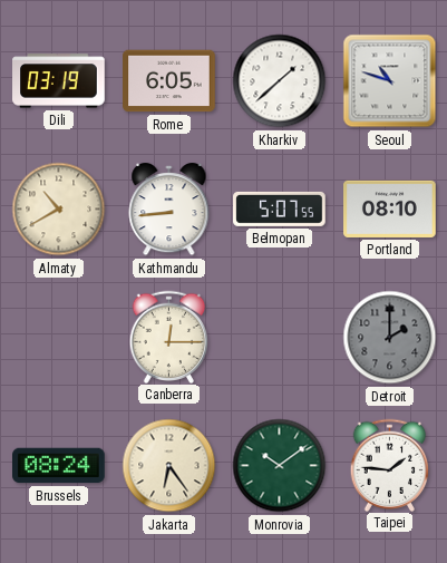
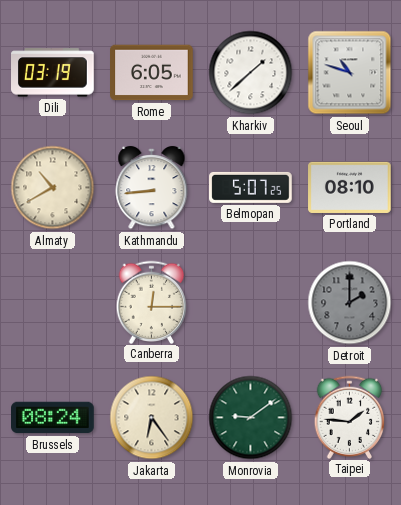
Belmopan: 5:07:55 -> 5:07:25 (251, 187)
Monrovia: 10:09 -> 9:09 (251, 418)
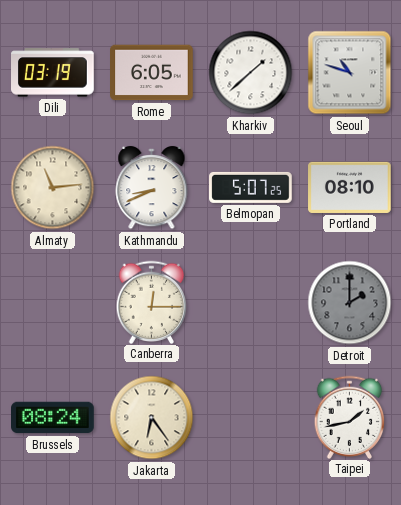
Almaty: 10:40 -> 11:14 (53, 188)
Kathmandu: 8:44 -> 8:41 (152, 188)
Monrovia: 9:09 -> none (251, 418)
Taipei: 1:46 -> 1:43 (350, 417)
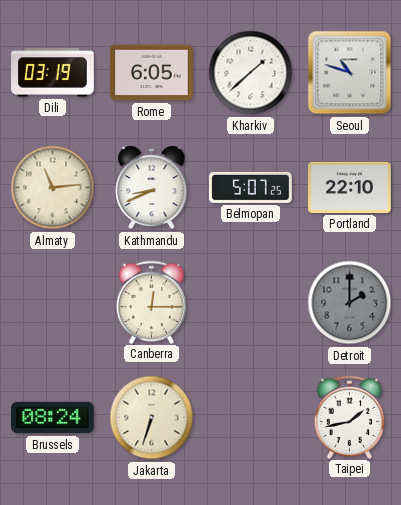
Portland: 08:10 -> 22:10 (350, 187)
Jakarta: 6:24 -> 6:33 (152, 418)
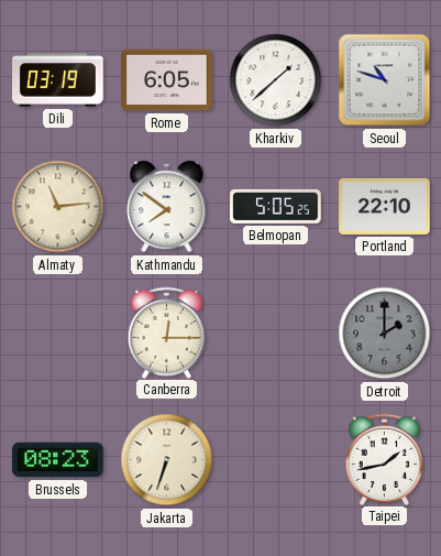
Kathmandu: 8:41 -> 7:51 (167, 207)
Belmopan: 5:07 -> 5:05 (276, 206)
Brussels: 08:24 -> 08:23 (58, 460)
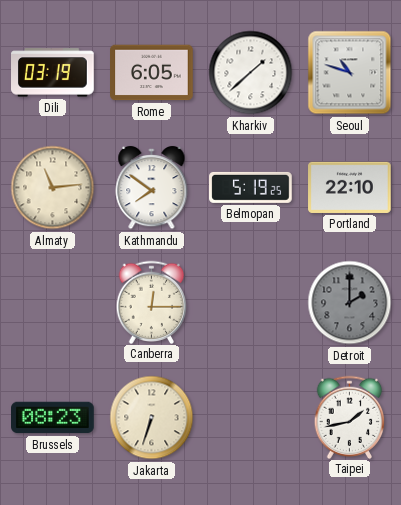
Belmopan: 5:05 -> 5:19 (251, 187)
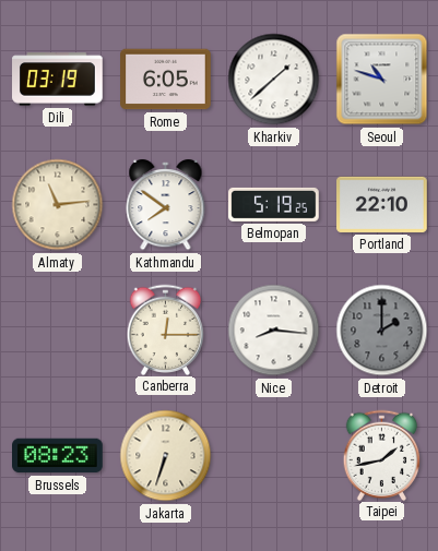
Nice: none -> 8:16 (274, 331)
